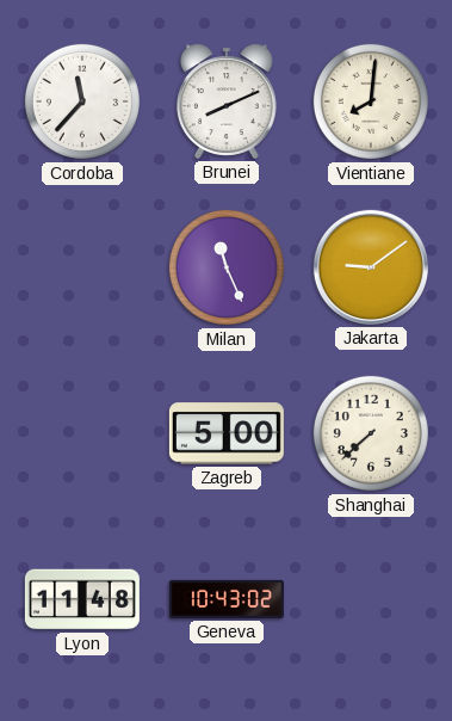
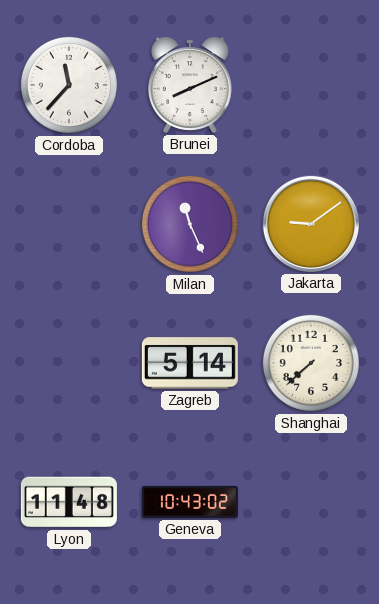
Vientiane: 8:01 -> none (371, 101)
Zagreb: 5:00 -> 5:14 (190, 363)
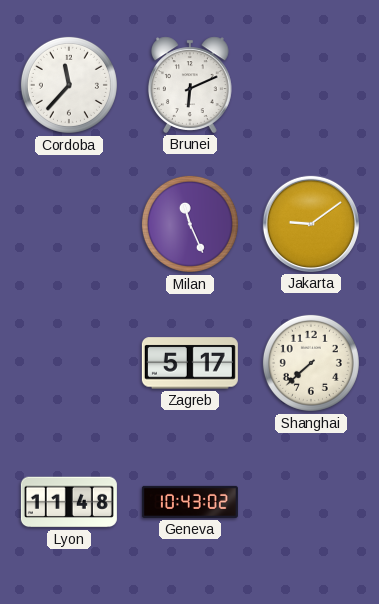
Brunei: 8:11 -> 6:11 (190, 85)
Zagreb: 5:14 -> 5:17 (190, 363)
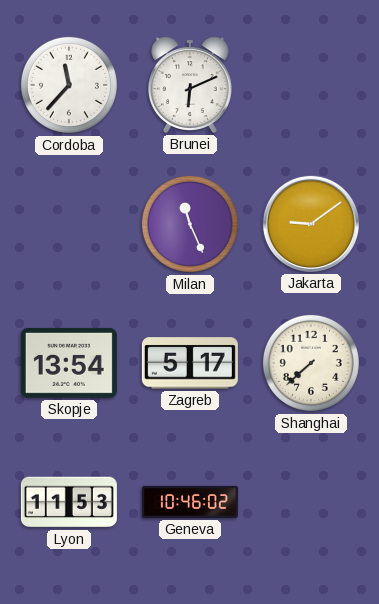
Skopje: none -> 13:54 (69, 363)
Lyon: 11:48 -> 11:53 (69, 502)
Geneva: 10:43 -> 10:46 (190, 502)
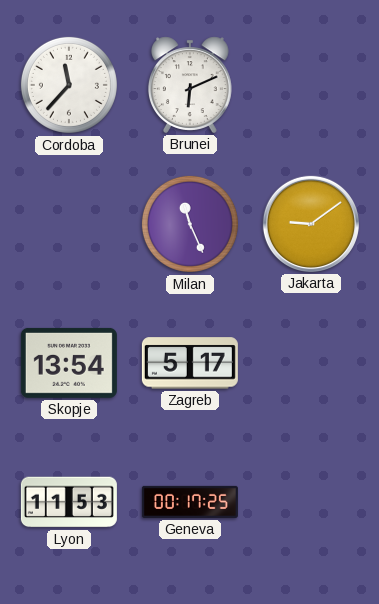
Shanghai: 7:38 -> none (311, 363)
Geneva: 10:46 -> 00:17 (190, 502)
